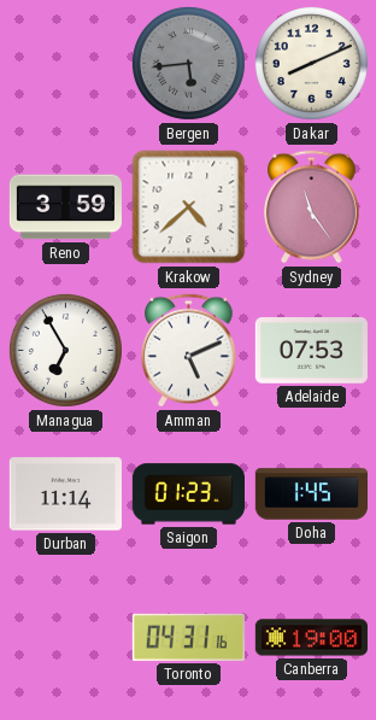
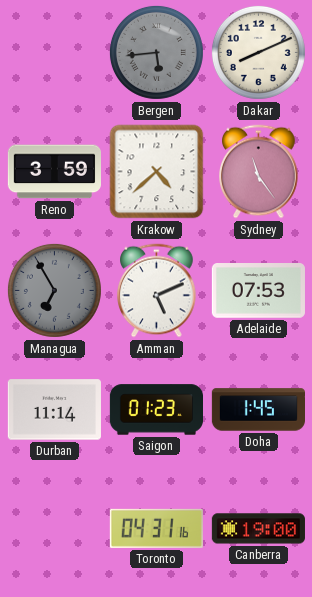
Managua dial: white -> grey (54, 290)
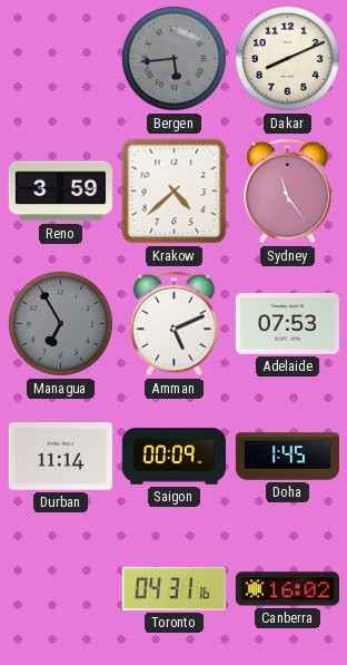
Saigon: 01:23 -> 00:09 (173, 457)
Canberra: 19:00 -> 16:02 (287, 589)
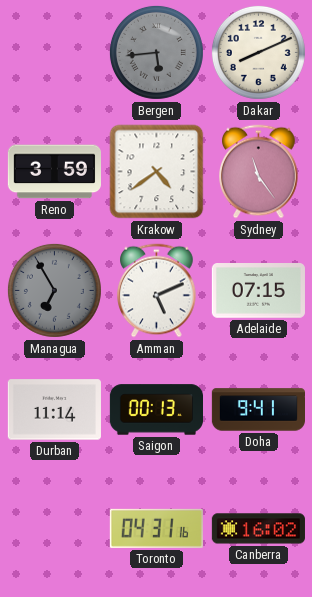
Krakow: 4:38 -> 4:39 (157, 172)
Adelaide: 07:53 -> 07:15 (258, 291)
Saigon: 00:09 -> 00:13 (156, 410)
Doha: 1:45 -> 9:41 (258, 410)
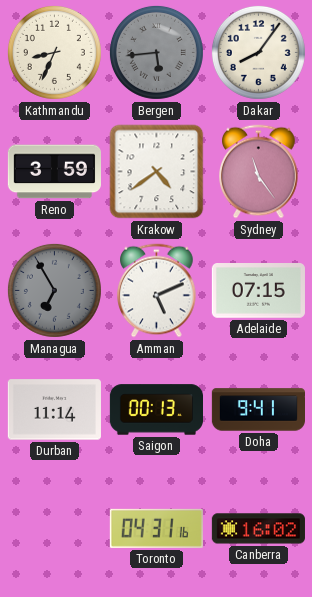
Kathmandu: none -> 8:34 (54, 52)
Dakar: 8:11 -> 8:06 (258, 52)
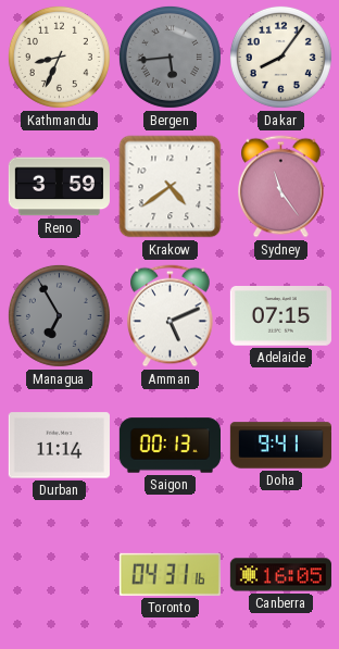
Canberra: 16:02 -> 16:05 (280, 575)
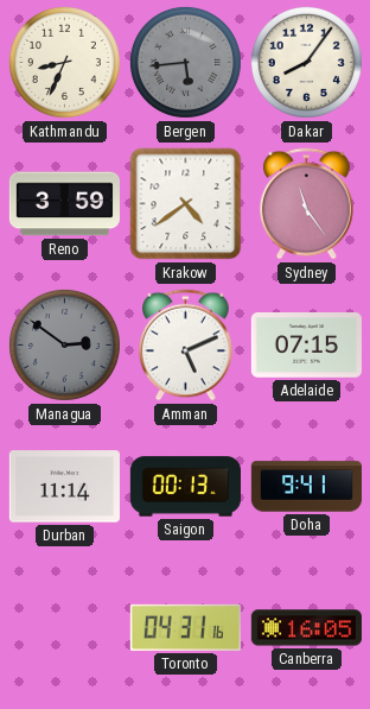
Managua: 6:55 -> 2:51 (64, 344)
